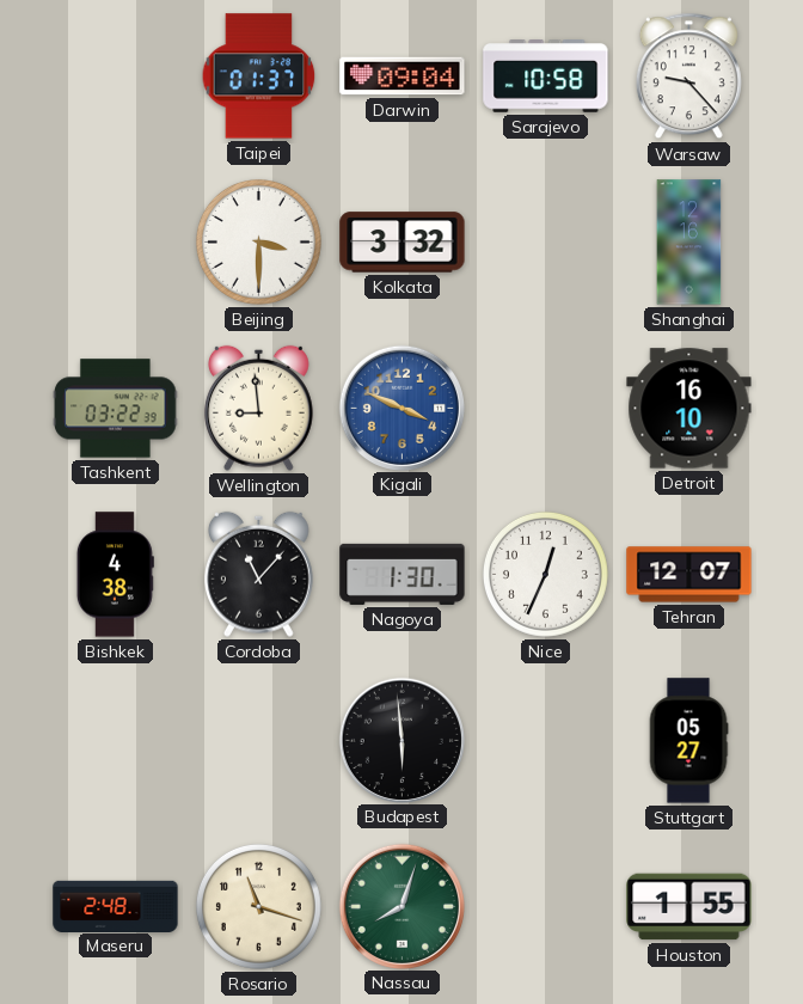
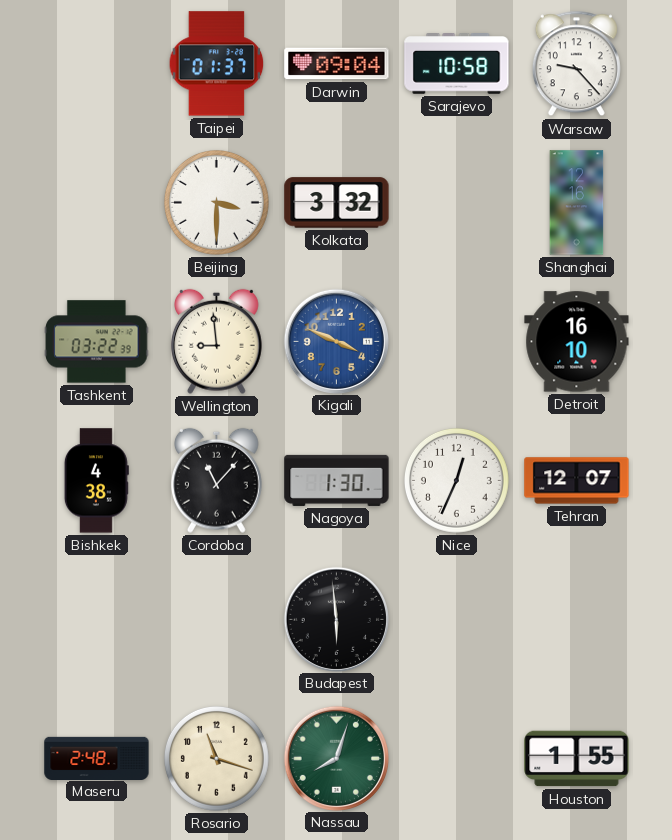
Stuttgart: 05:27 -> none (688, 741)
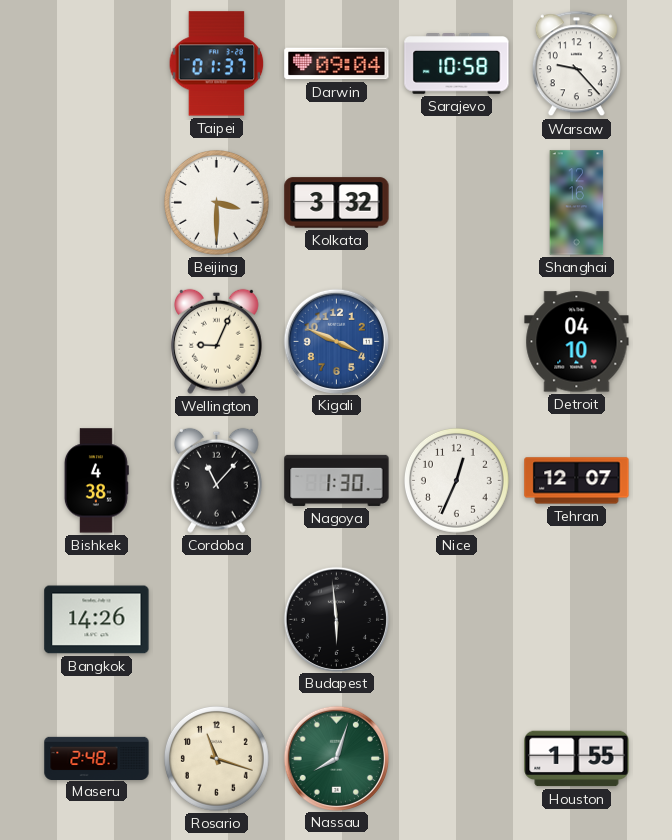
Tashkent: 03:22 -> none (97, 342)
Wellington: 8:59 -> 9:04 (216, 341)
Detroit: 16:10 -> 04:10 (577, 342)
Bangkok: none -> 14:26 (97, 620)
